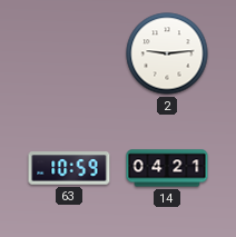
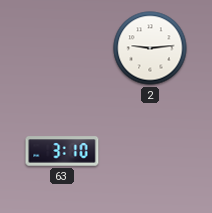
63: 10:59 -> 3:10 (62, 151)
14: 04:21 -> none (167, 168)
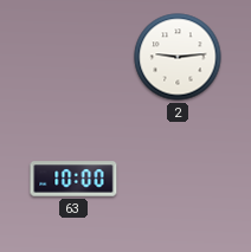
63: 3:10 -> 10:00 (73, 179)
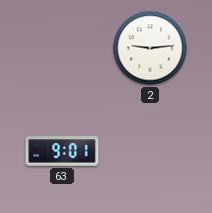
63: 10:00 -> 9:01 (62, 151)
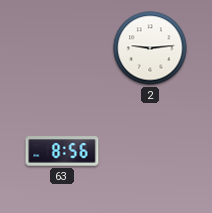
63: 9:01 -> 8:56 (62, 151)
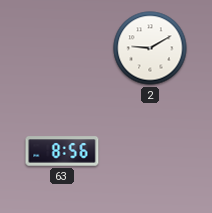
2: 9:14 -> 9:10 (150, 48)
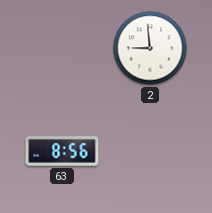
2: 9:10 -> 8:59 (150, 48)
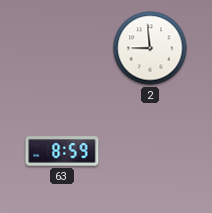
63: 8:56 -> 8:59 (62, 151)
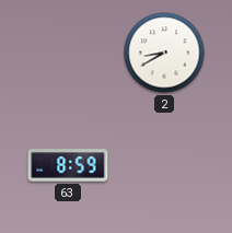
2: 8:59 -> 8:40 (164, 53)
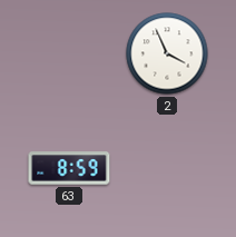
2: 8:40 -> 3:56 (167, 53)
